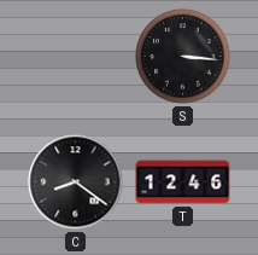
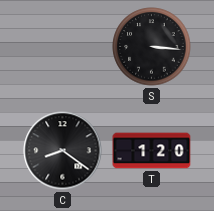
T: 12:46 -> 1:20 (152, 151)
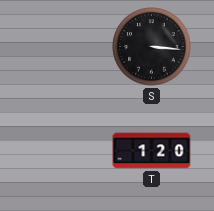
C: 8:21 -> none (63, 151)
